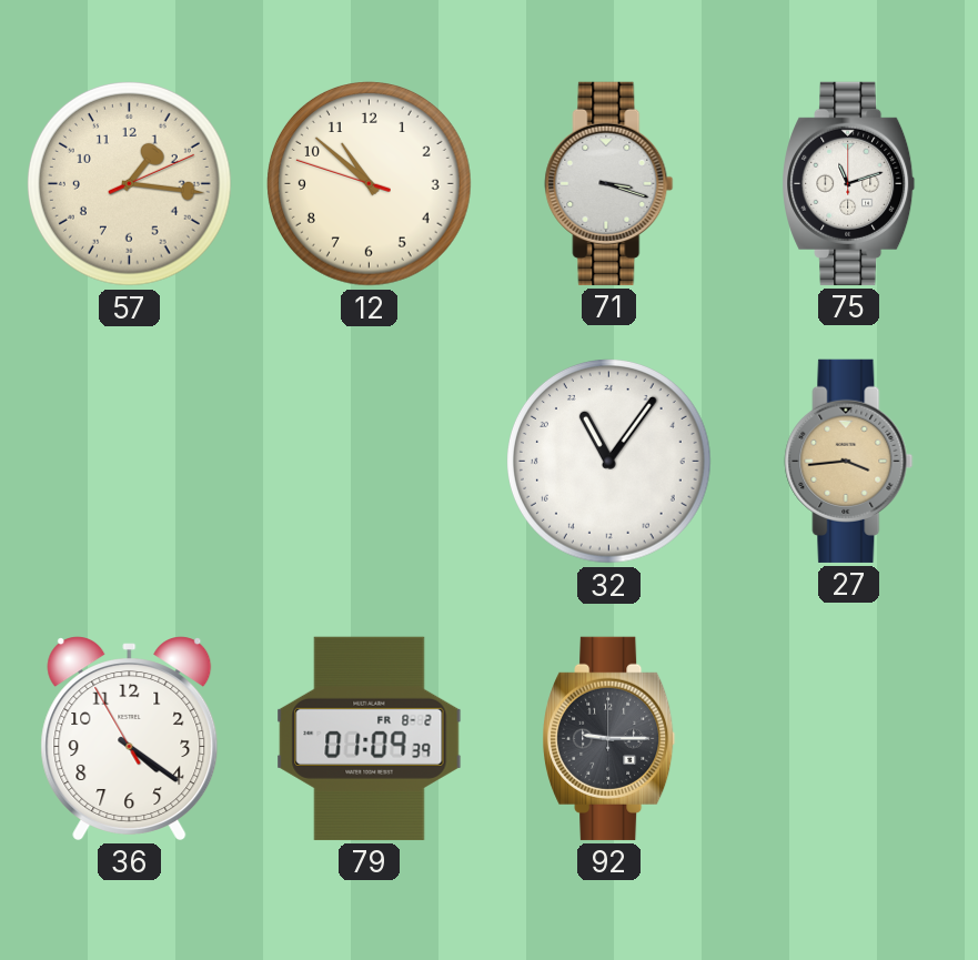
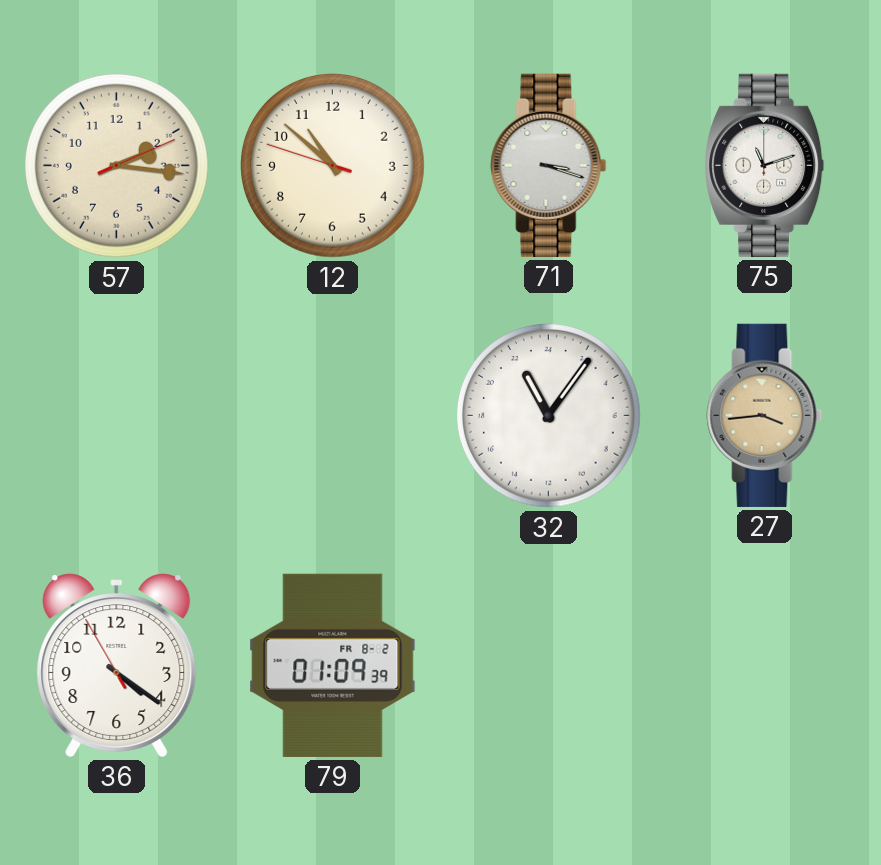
57: 1:16 -> 2:16 (117, 166)
92: 9:15 -> none (609, 738)
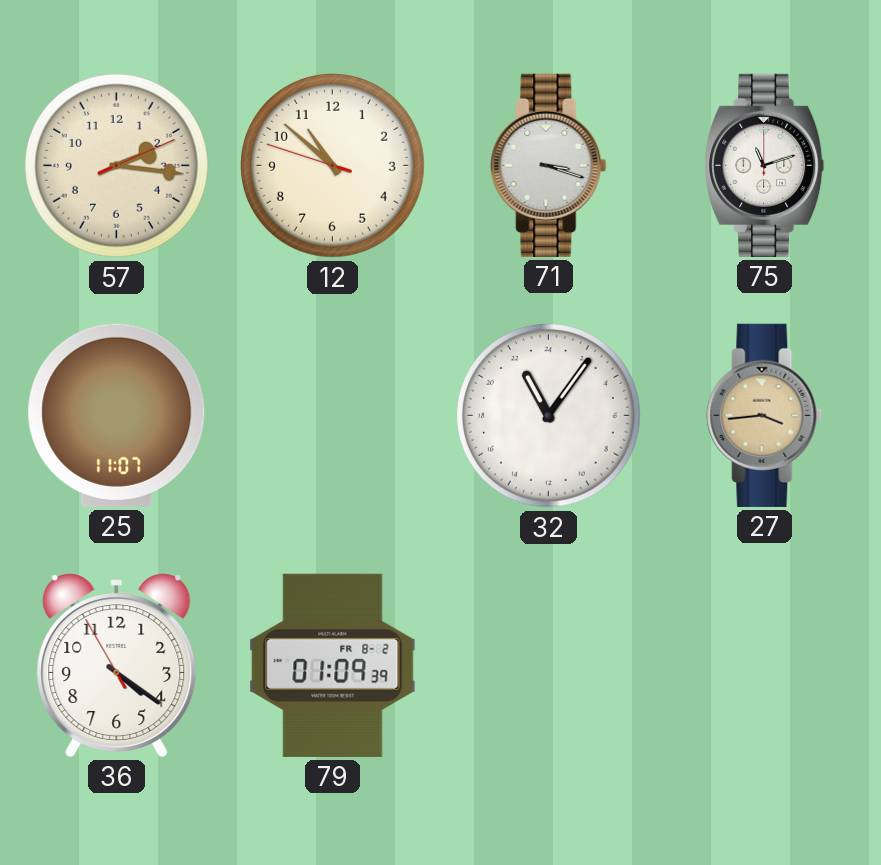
25: none -> 11:07 (117, 415)
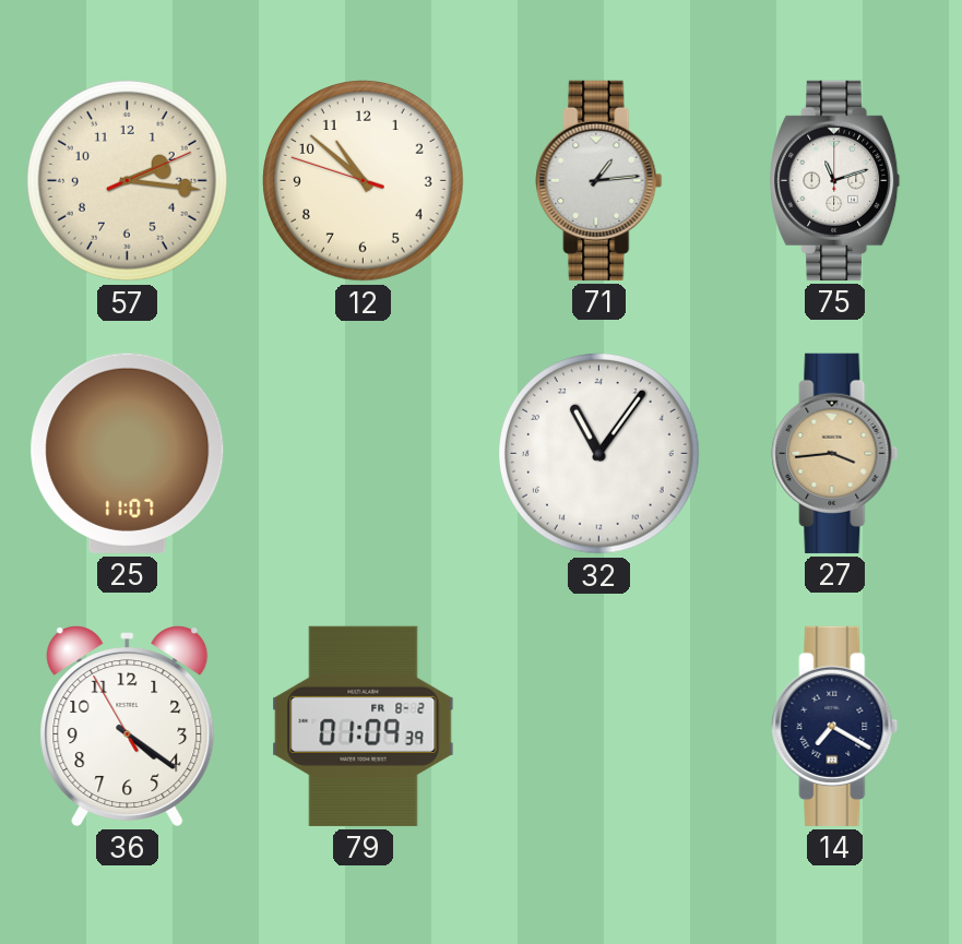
71: 3:18 -> 1:14 (599, 180)
14: none -> 7:20 (835, 726)
